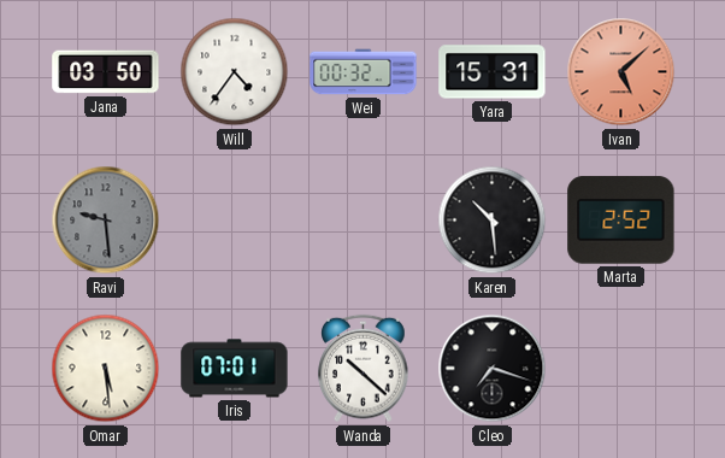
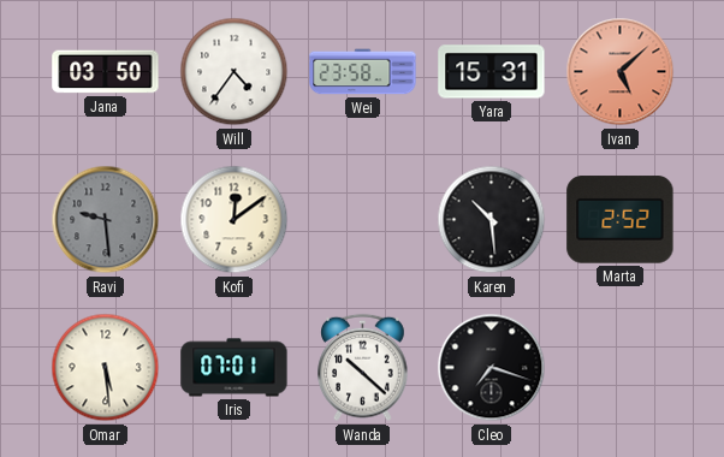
Wei: 00:32 -> 23:58 (363, 72)
Kofi: none -> 12:09 (235, 220)
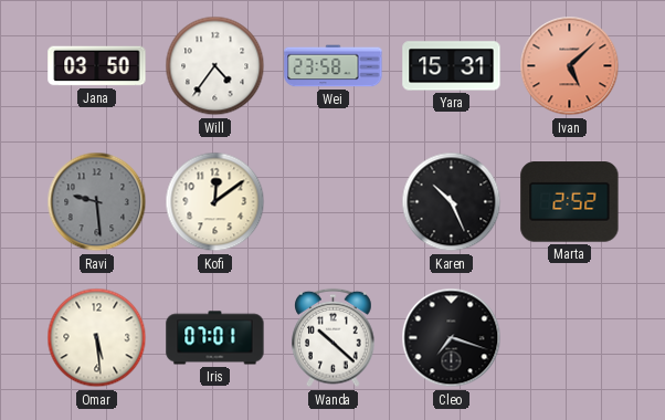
Karen: 10:29 -> 10:26 (452, 202)
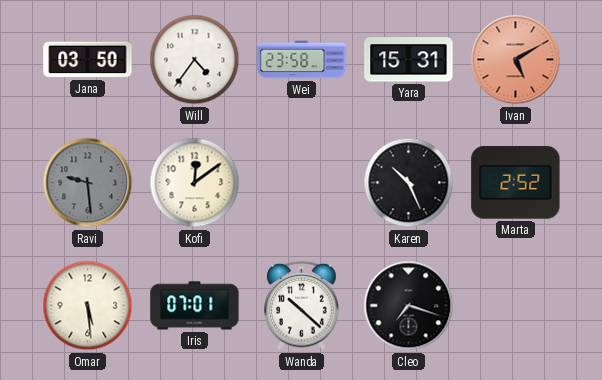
Ivan: 5:08 -> 5:10 (516, 60)
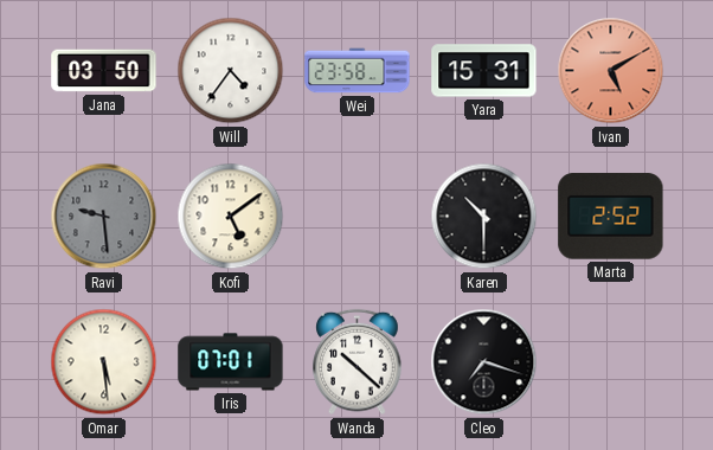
Kofi: 12:09 -> 5:09 (231, 217)
Karen: 10:26 -> 10:30 (484, 217)
